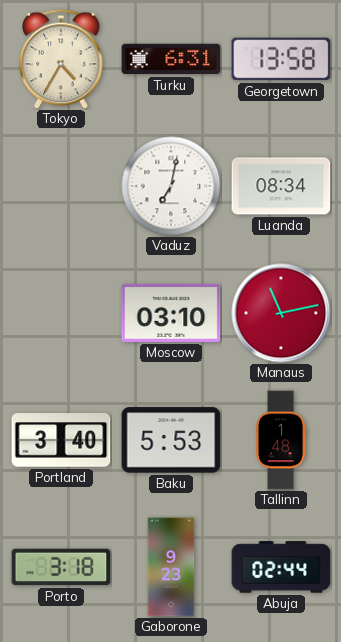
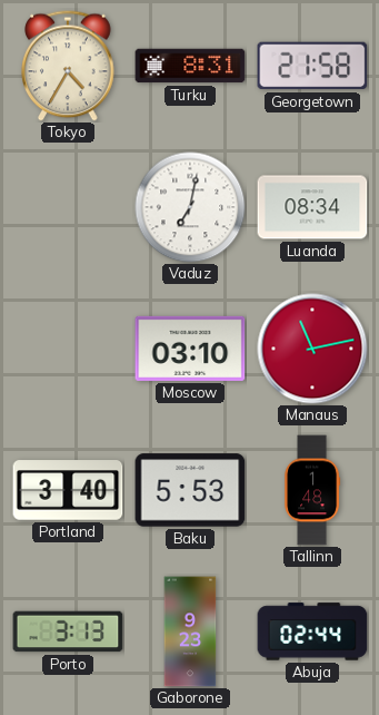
Turku: 6:31 -> 8:31 (190, 66)
Georgetown: 13:58 -> 21:58 (312, 66)
Porto: 3:18 -> 3:13 (68, 631)
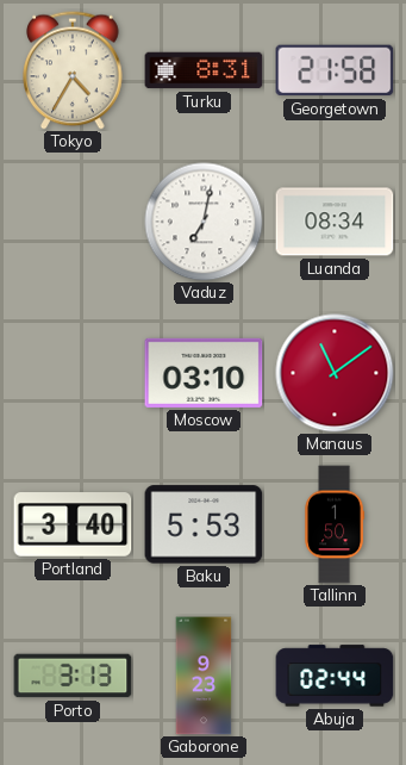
Manaus: 11:13 -> 11:09 (335, 373)
Tallinn: 1:48 -> 1:50 (335, 524)
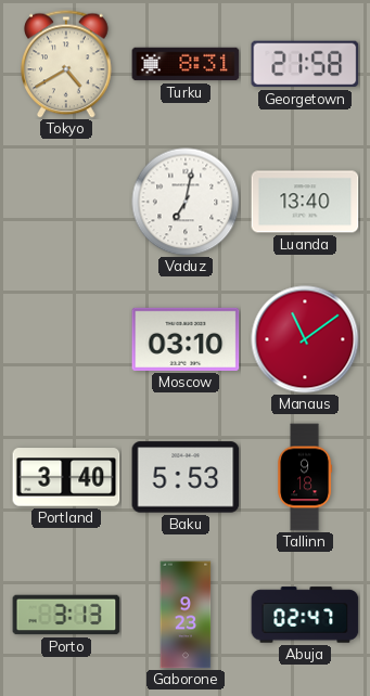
Tokyo: 4:35 -> 4:40 (66, 64)
Luanda: 08:34 -> 13:40 (305, 202)
Tallinn: 1:50 -> 9:18 (305, 477)
Abuja: 02:44 -> 02:47 (305, 615)
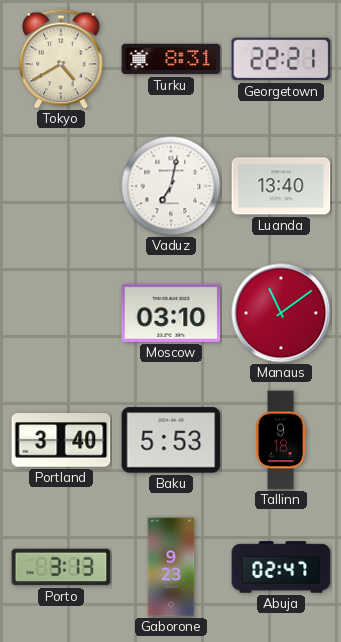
Georgetown: 21:58 -> 22:21 (281, 59)
